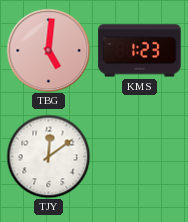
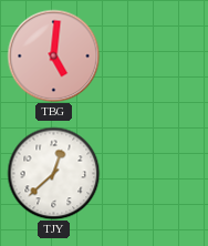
KMS: 1:23 -> none (140, 51)
TJY: 12:09 -> 12:38 (53, 173)
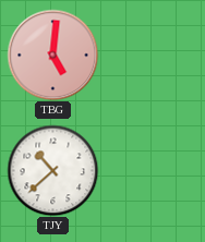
TJY: 12:38 -> 10:38 (52, 170)
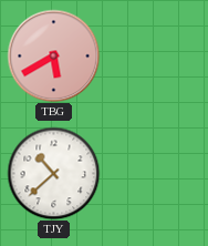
TBG: 5:01 -> 5:40 (53, 55)
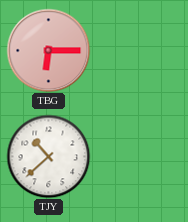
TBG: 5:40 -> 6:15 (48, 50)
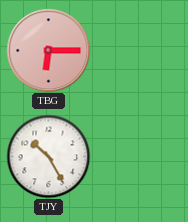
TJY: 10:38 -> 10:25 (48, 156)
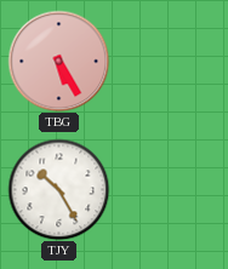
TBG: 6:15 -> 5:25 (58, 61)
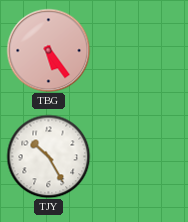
TBG: 5:25 -> 5:24 (48, 50)
